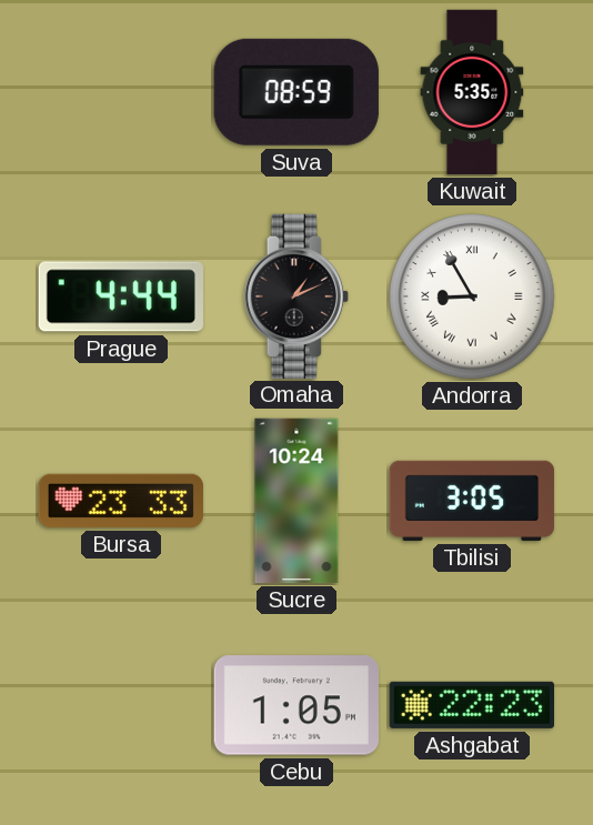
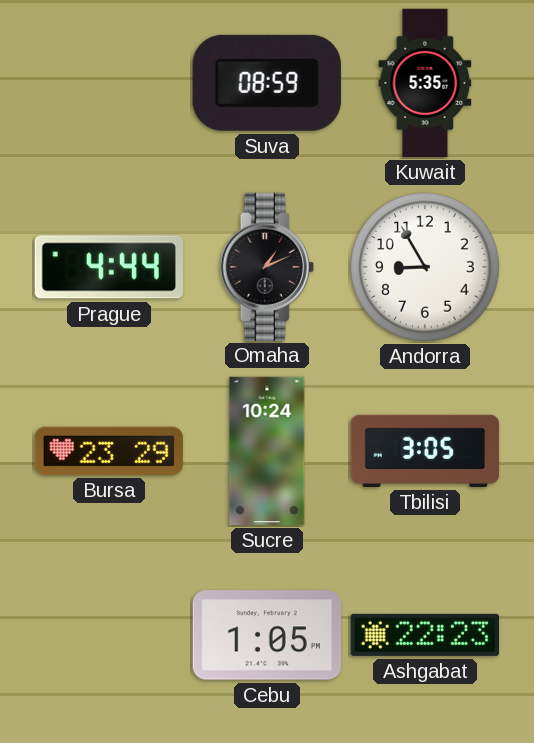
Andorra numerals: Roman -> Arabic (425, 267)
Bursa: 23:33 -> 23:29 (109, 451)
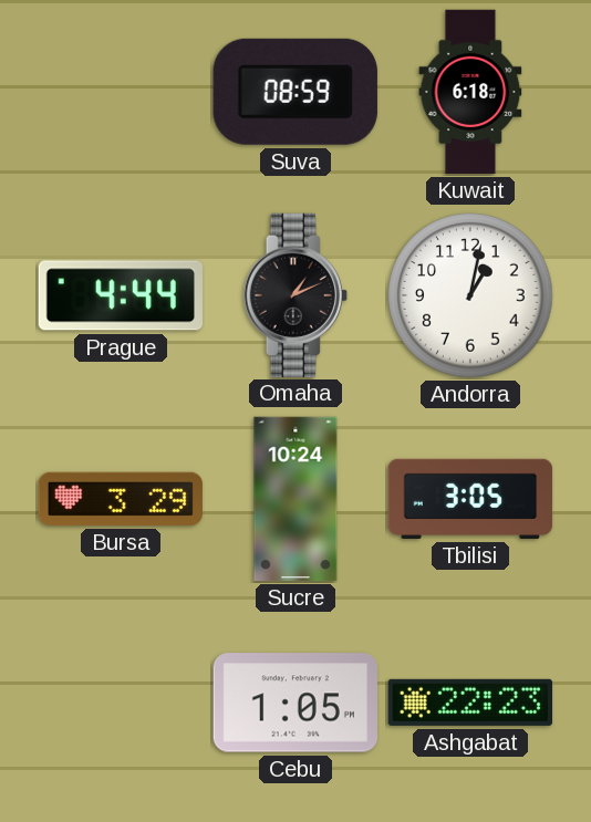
Kuwait: 5:35 -> 6:18 (470, 92)
Andorra: 8:55 -> 1:02 (470, 295)
Bursa: 23:29 -> 3:29 (121, 499)
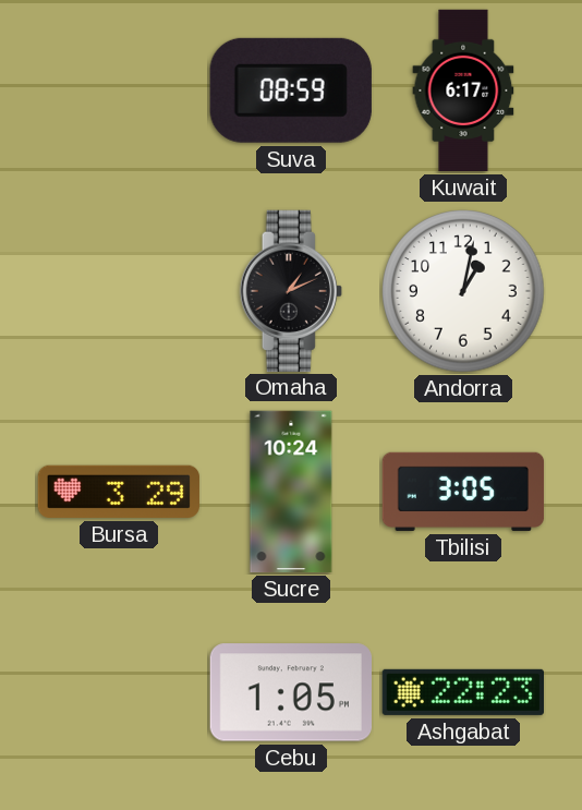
Kuwait: 6:18 -> 6:17 (463, 90)
Prague: 4:44 -> none (121, 295)
